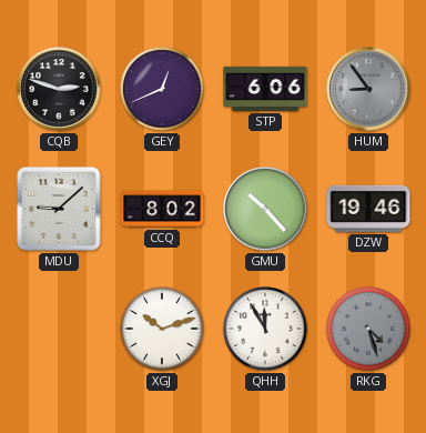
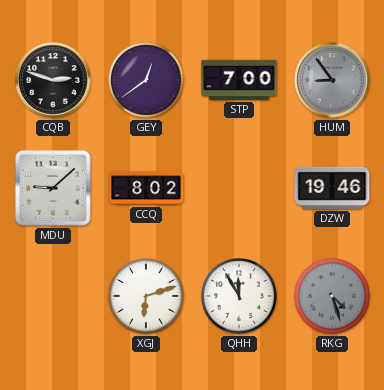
GEY: 12:41 -> 12:39 (147, 81)
STP: 6:06 -> 7:00 (239, 80)
GMU: 10:23 -> none (265, 209)
XGJ: 10:12 -> 6:12 (147, 297)
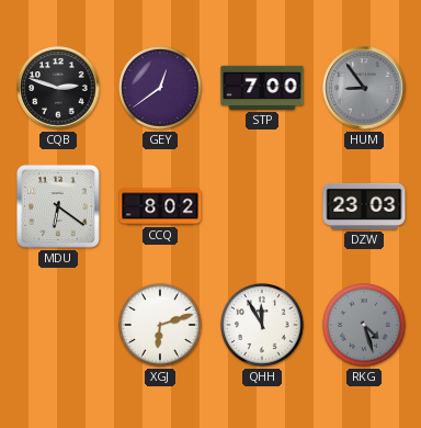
MDU: 9:08 -> 6:21 (58, 206)
DZW: 19:46 -> 23:03 (364, 206)
